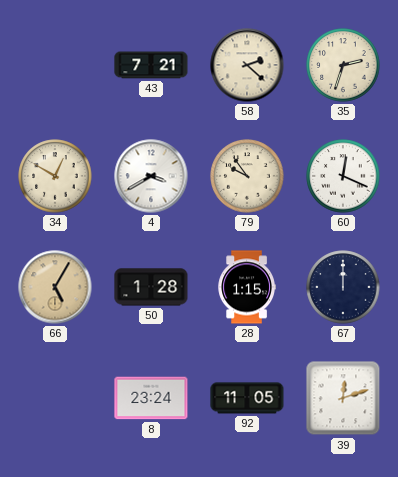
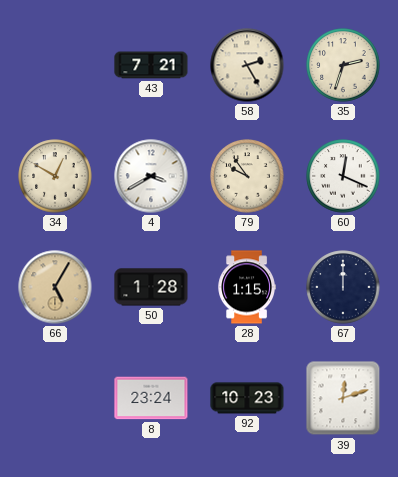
58: 2:22 -> 2:25 (247, 65)
92: 11:05 -> 10:23 (247, 398)
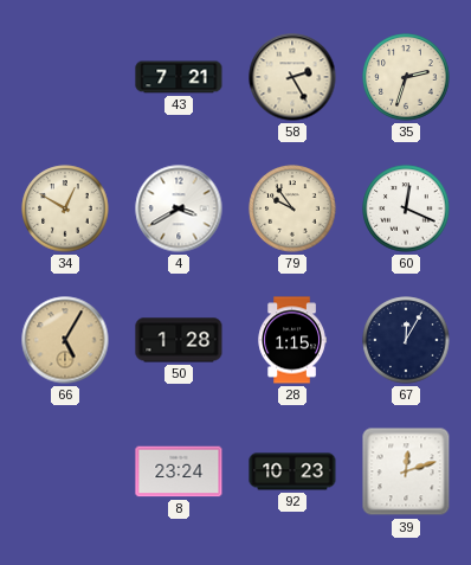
67: 12:00 -> 12:05 (406, 340)
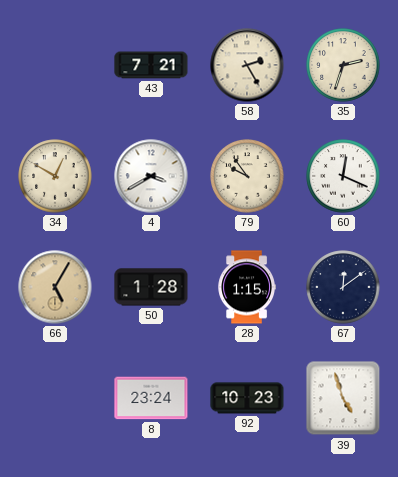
67: 12:05 -> 12:09 (343, 287)
39: 12:12 -> 4:57 (343, 398)
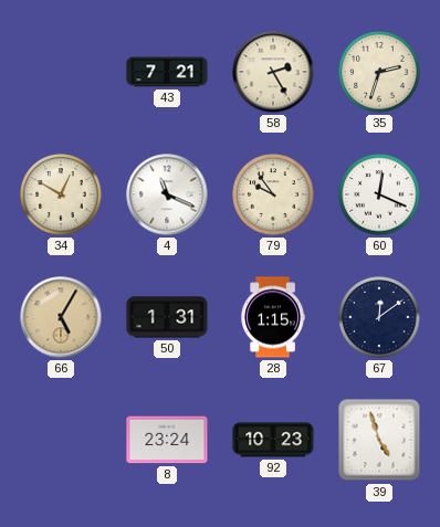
4: 3:40 -> 11:19 (167, 194)
50: 1:28 -> 1:31 (167, 317)
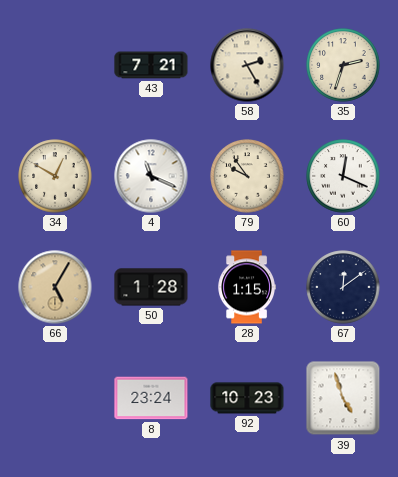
50: 1:31 -> 1:28 (151, 287)
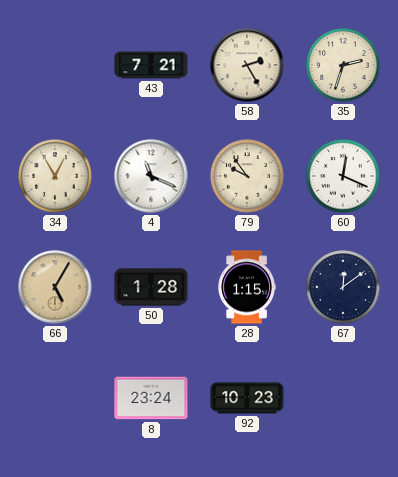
34: 12:50 -> 12:55 (55, 176)
39: 4:57 -> none (343, 398)
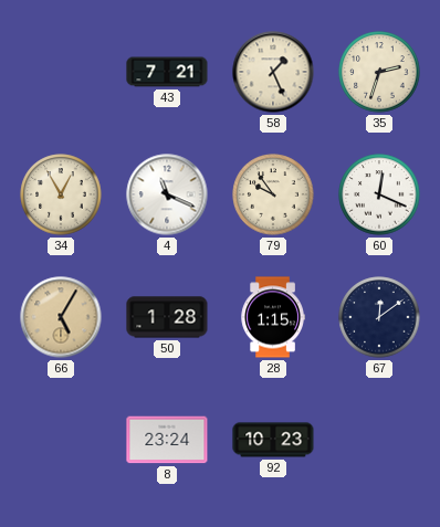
58: 2:25 -> 1:26 (273, 72)
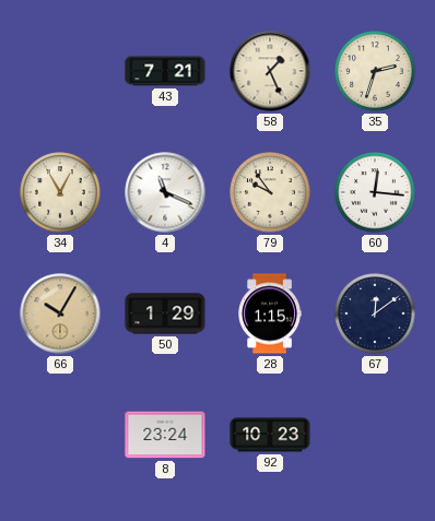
60: 12:19 -> 12:16 (375, 192)
66: 5:05 -> 10:05 (60, 313)
50: 1:28 -> 1:29 (165, 313)
